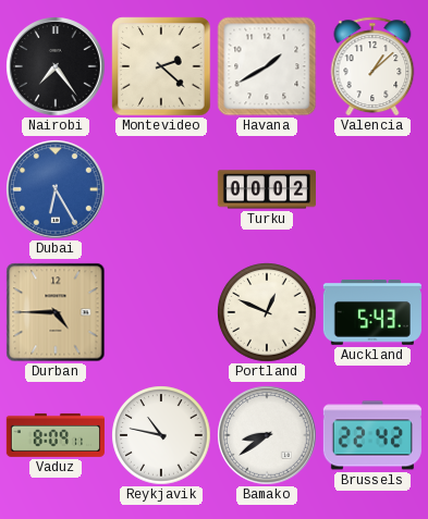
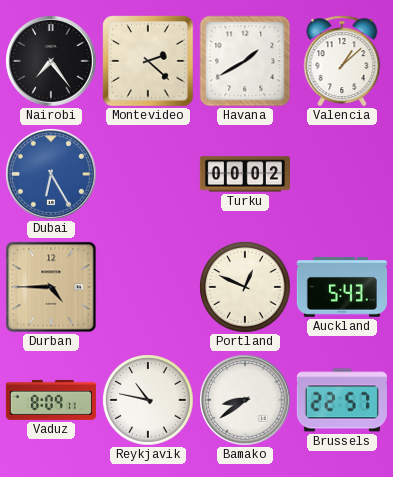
Brussels: 22:42 -> 22:57 (342, 400)
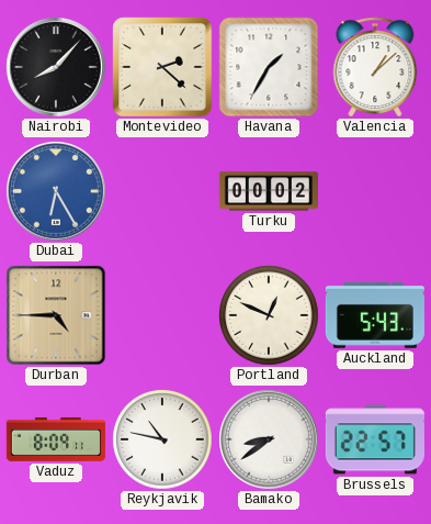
Nairobi: 7:24 -> 8:07 (56, 67)
Havana: 1:40 -> 1:35 (269, 67)
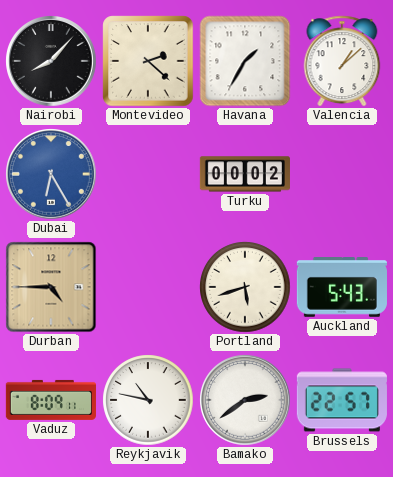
Portland: 12:49 -> 5:42 (245, 287)
Bamako: 8:39 -> 2:39 (245, 400)
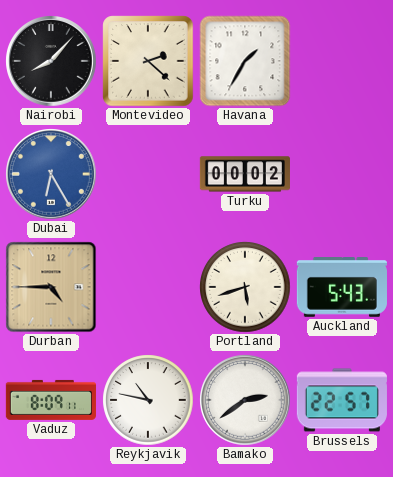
Valencia: 1:08 -> none (342, 61)
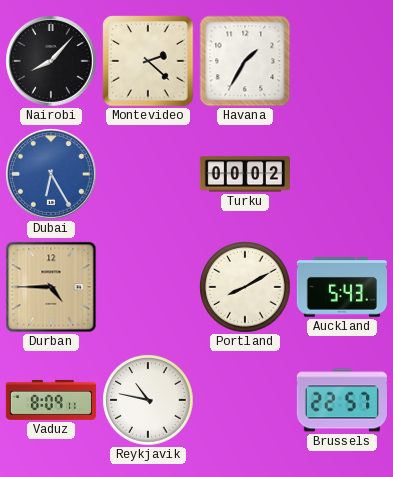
Portland: 5:42 -> 8:10 (245, 287)
Bamako: 2:39 -> none (245, 400)
